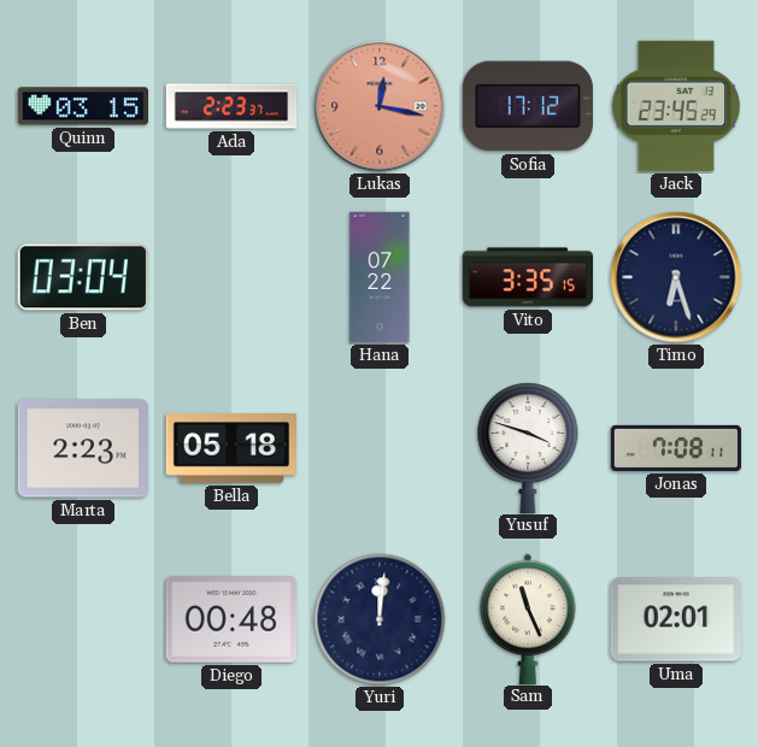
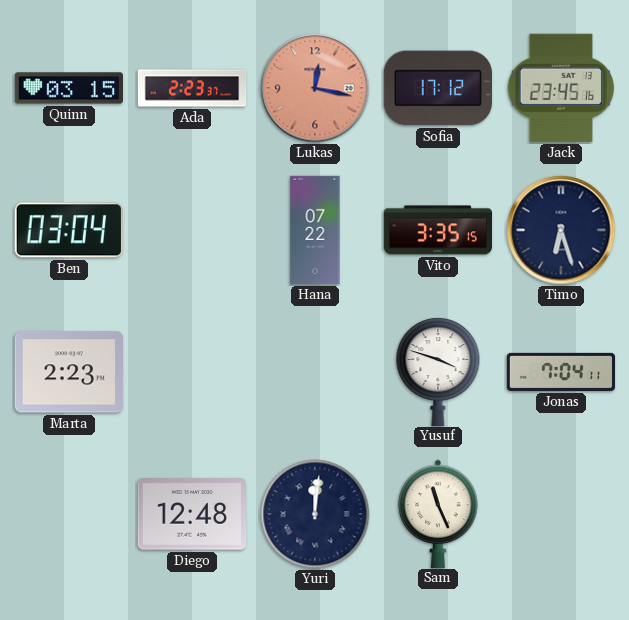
Jack: 23:45:29 -> 23:45:16 (561, 88)
Bella: 05:18 -> none (230, 448)
Jonas: 7:08 -> 7:04 (561, 372)
Diego: 00:48 -> 12:48 (192, 514)
Uma: 02:01 -> none (675, 619)
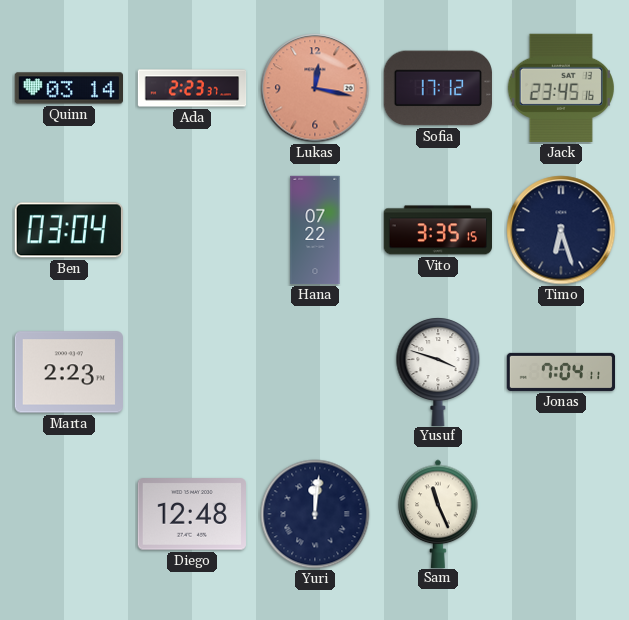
Quinn: 03:15 -> 03:14 (68, 88)
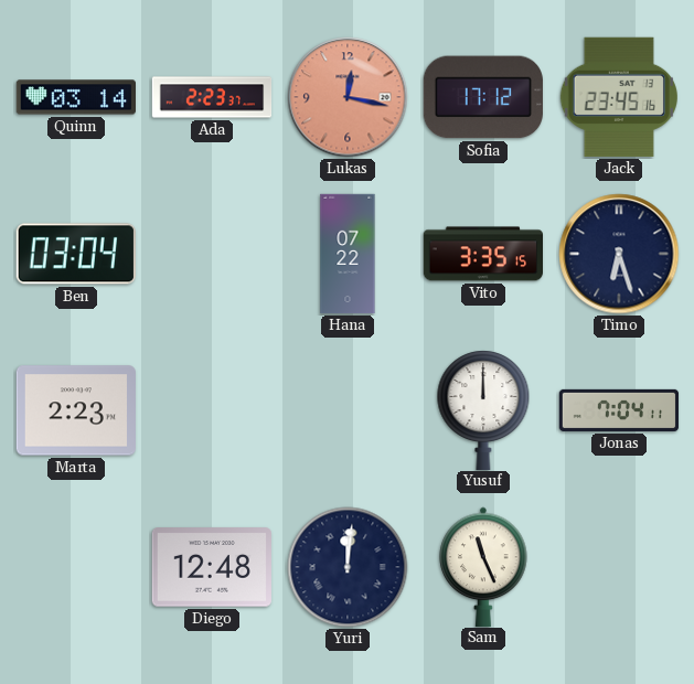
Yusuf: 3:48 -> 12:00 (483, 409)
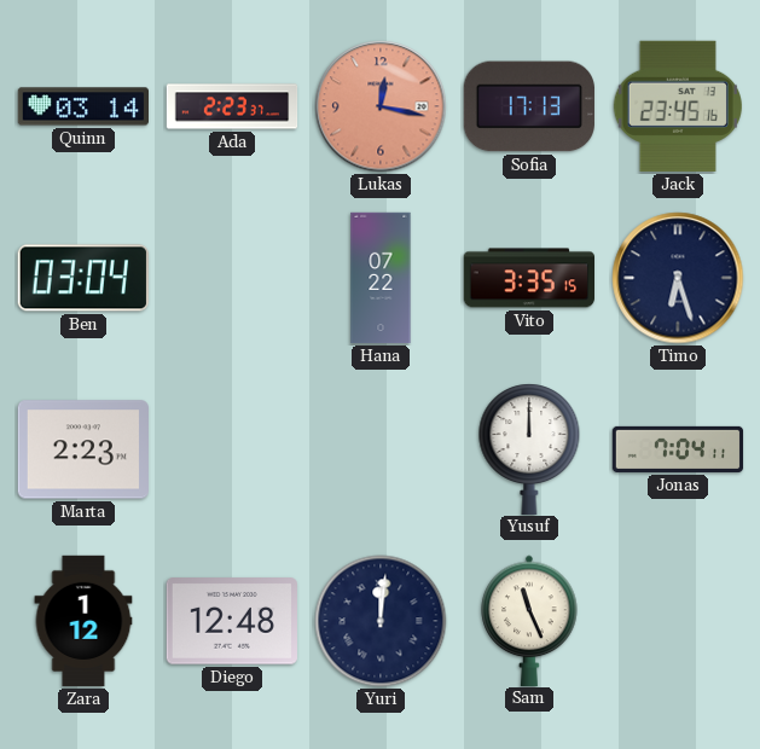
Sofia: 17:12 -> 17:13 (529, 106)
Zara: none -> 1:12 (83, 621)
